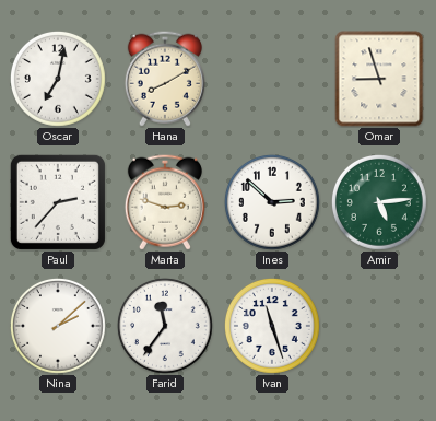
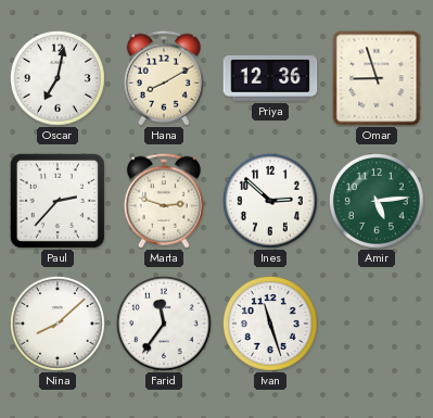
Priya: none -> 12:36 (270, 79)
Nina: 2:08 -> 8:08 (58, 324)
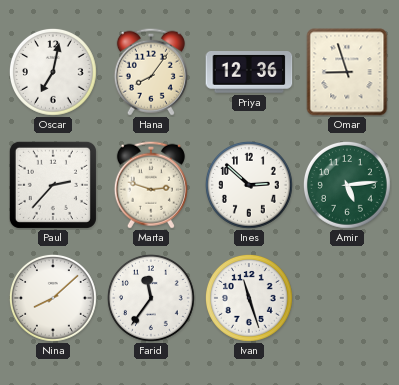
Hana: 8:10 -> 8:06 (151, 72)
